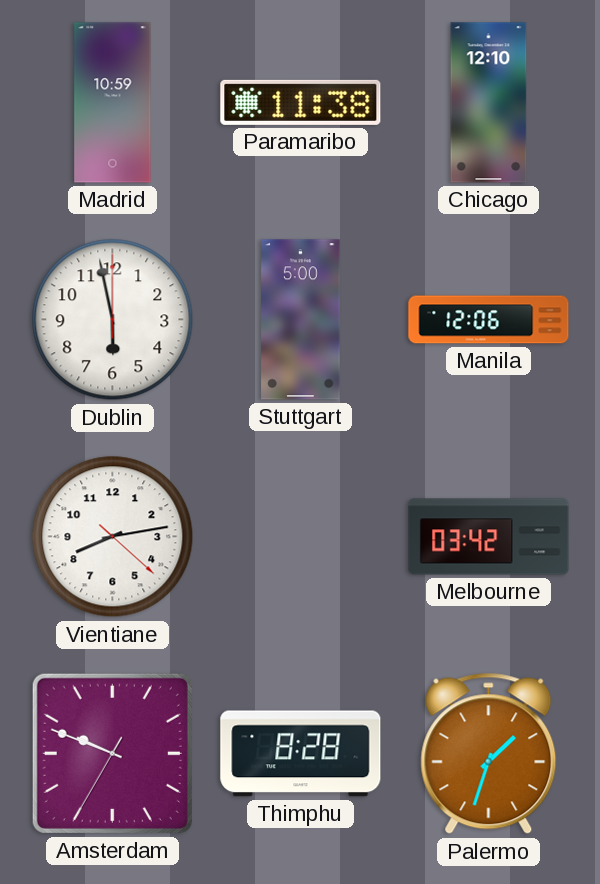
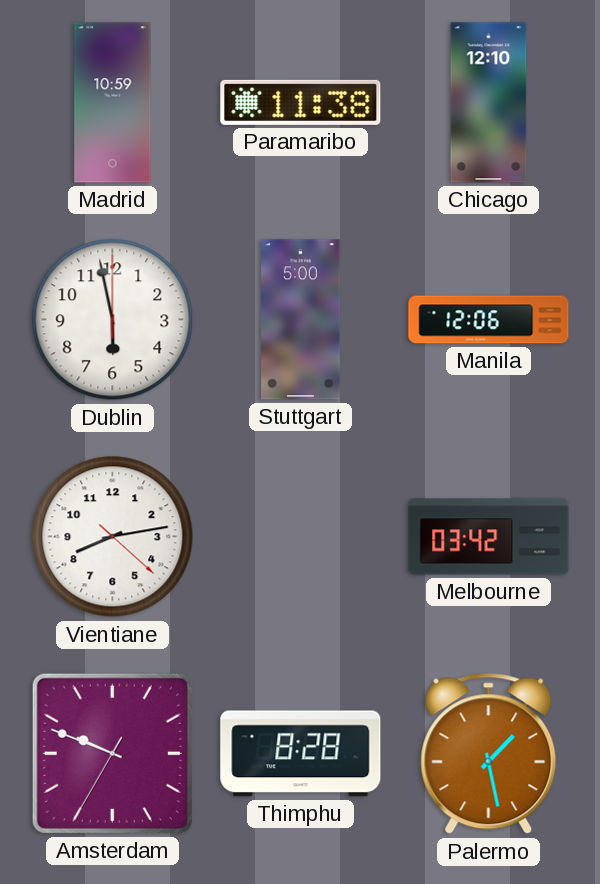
Palermo: 1:33 -> 1:28 (489, 754)
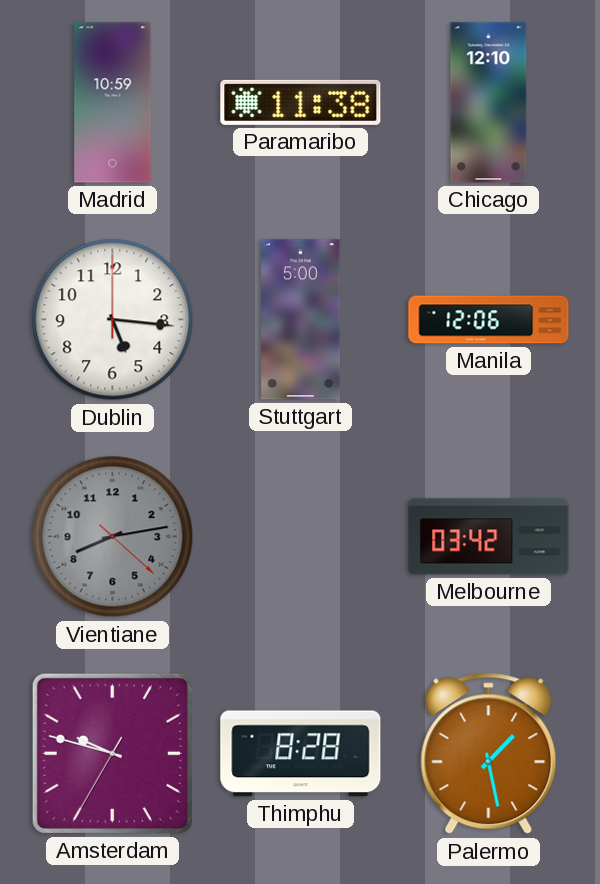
Dublin: 5:58 -> 5:16 (113, 320)
Vientiane dial: white -> grey (113, 537)
Amsterdam: 9:48 -> 9:47 (112, 753)
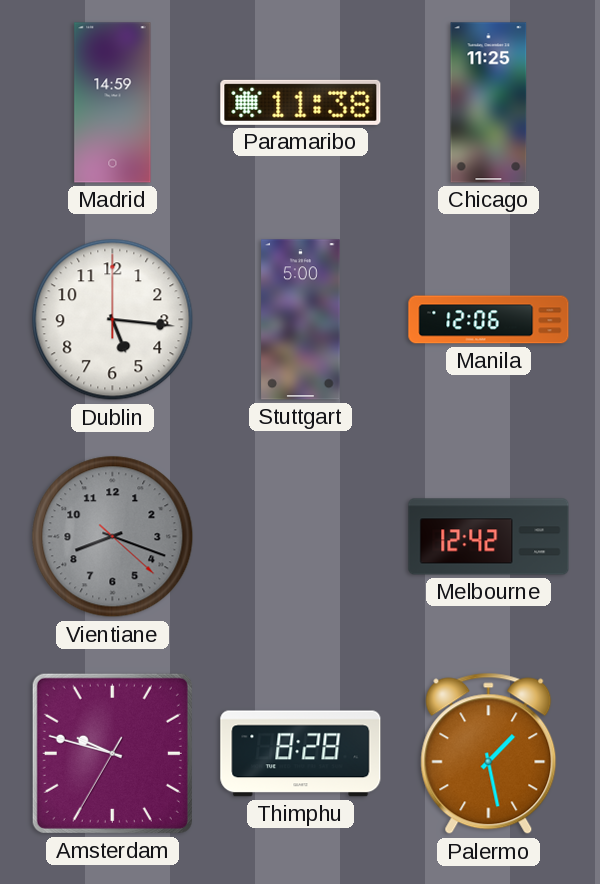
Madrid: 10:59 -> 14:59 (113, 103)
Chicago: 12:10 -> 11:25 (489, 103)
Vientiane: 8:13 -> 8:18 (113, 537)
Melbourne: 03:42 -> 12:42 (489, 537)
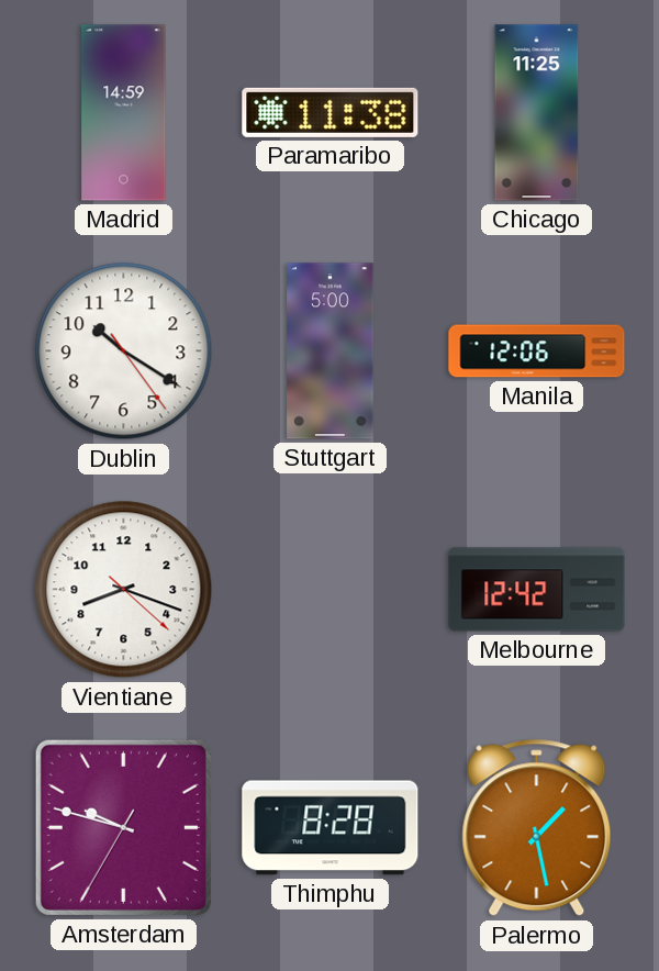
Dublin: 5:16 -> 10:20 (124, 351)
Vientiane dial: grey -> white (124, 590)
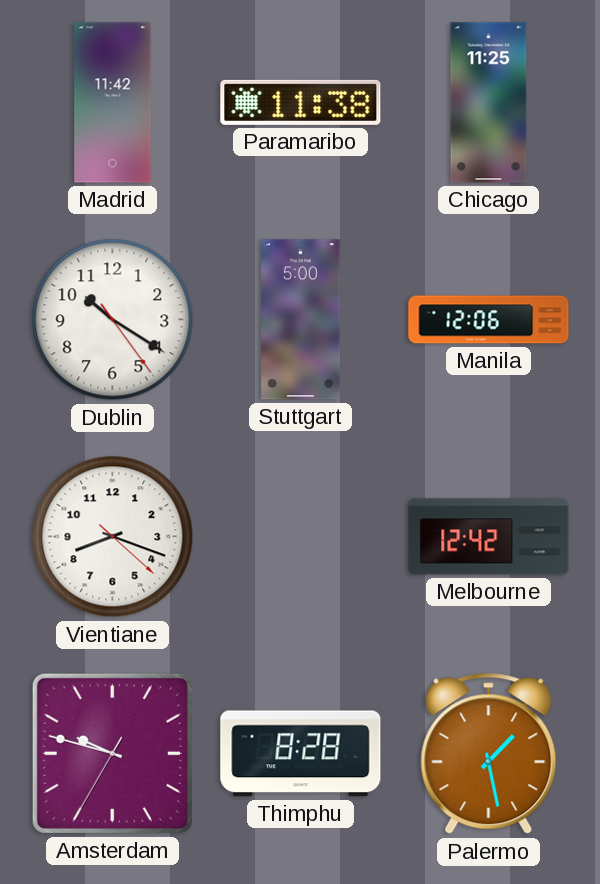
Madrid: 14:59 -> 11:42 (113, 103)
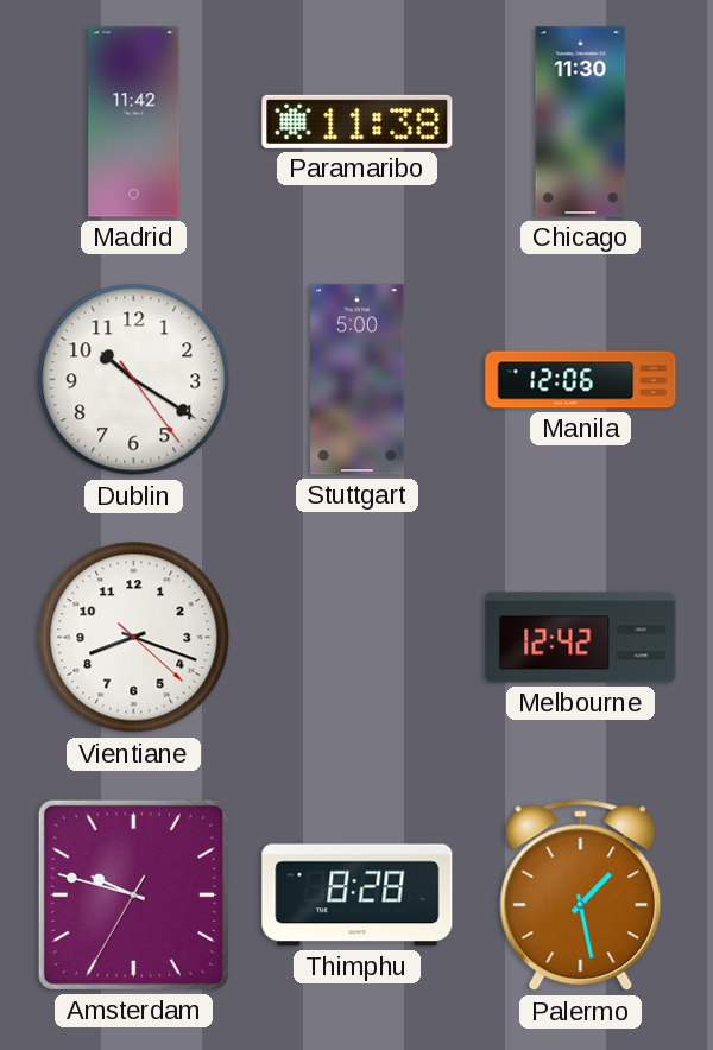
Chicago: 11:25 -> 11:30 (581, 122)
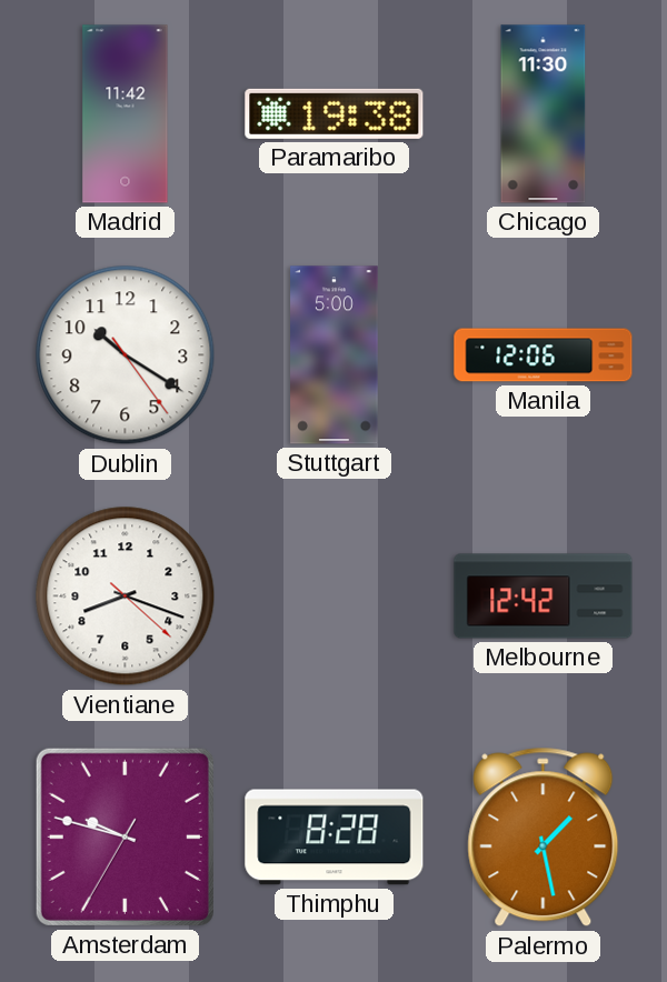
Paramaribo: 11:38 -> 19:38 (335, 113)
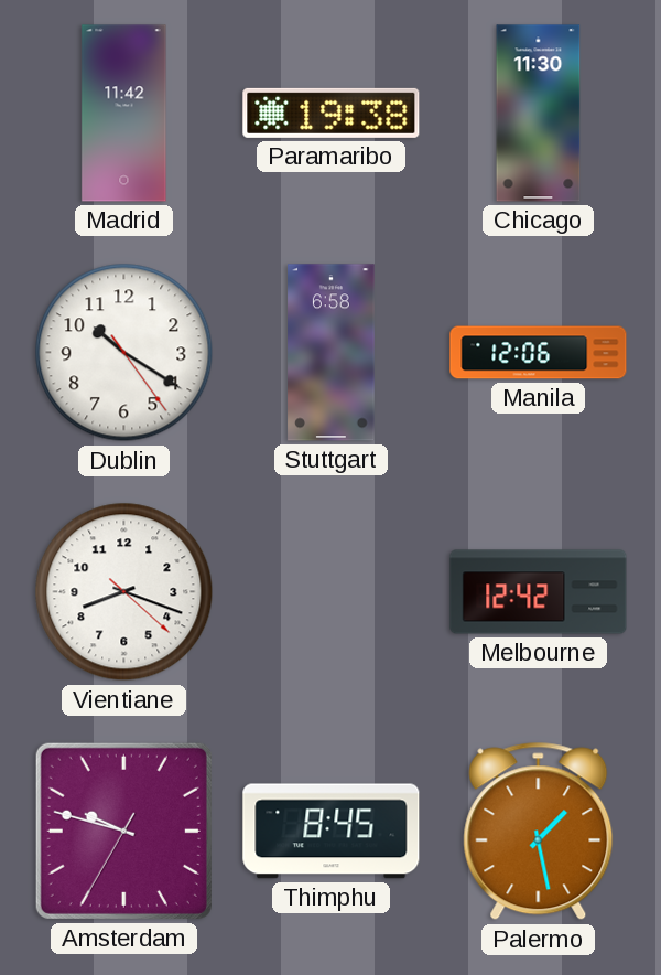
Stuttgart: 5:00 -> 6:58 (332, 353)
Thimphu: 8:28 -> 8:45 (332, 832)
